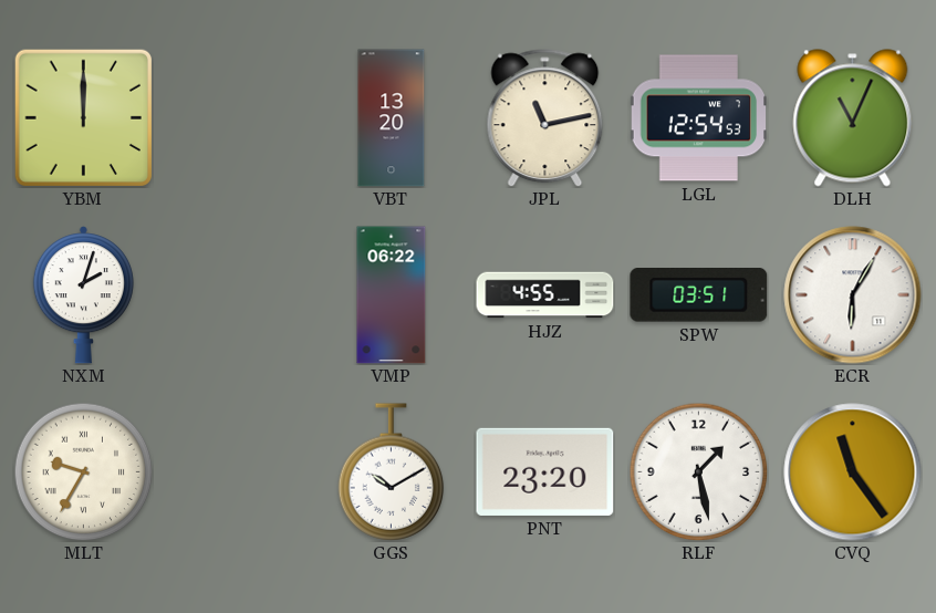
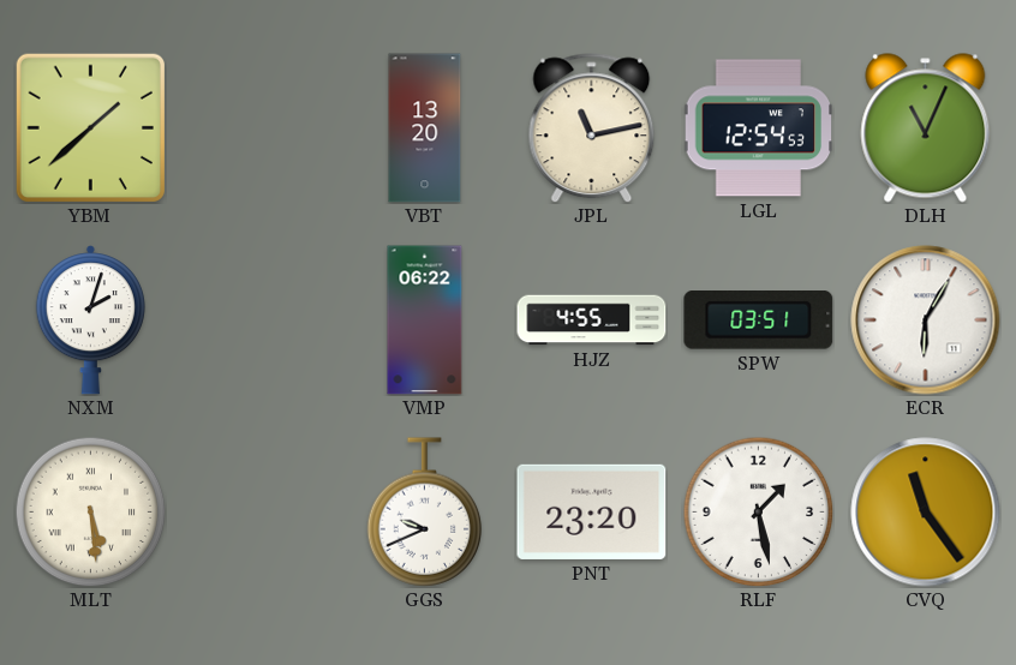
YBM: 12:00 -> 1:38 (90, 127)
MLT: 9:35 -> 5:29 (90, 511)
GGS: 10:10 -> 9:41 (425, 513)
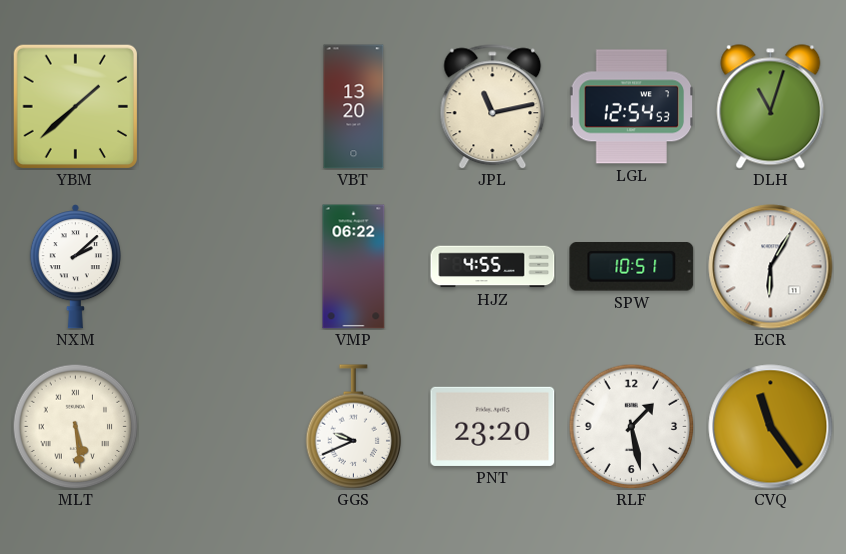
DLH: 11:04 -> 11:03 (771, 107)
NXM: 2:03 -> 2:08 (75, 267)
SPW: 03:51 -> 10:51 (632, 267)
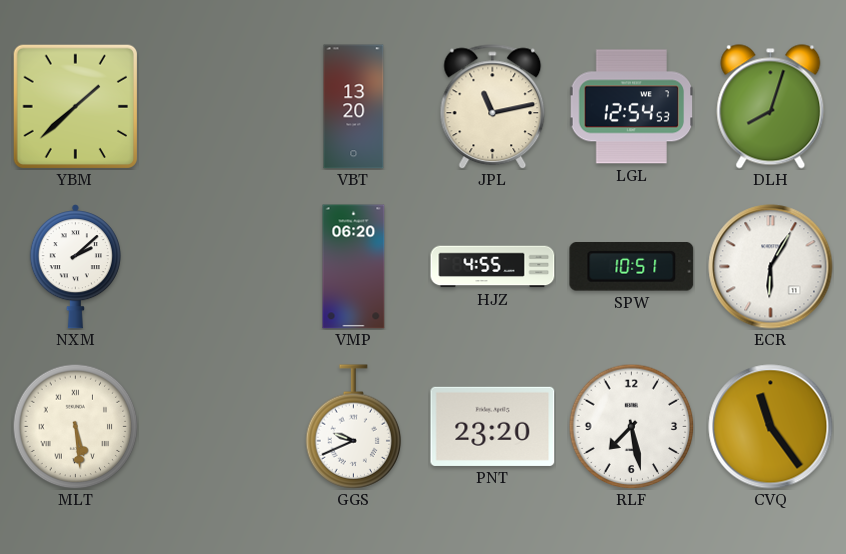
DLH: 11:03 -> 8:03 (771, 107)
VMP: 06:22 -> 06:20 (354, 267)
RLF: 1:28 -> 7:28 (631, 426)
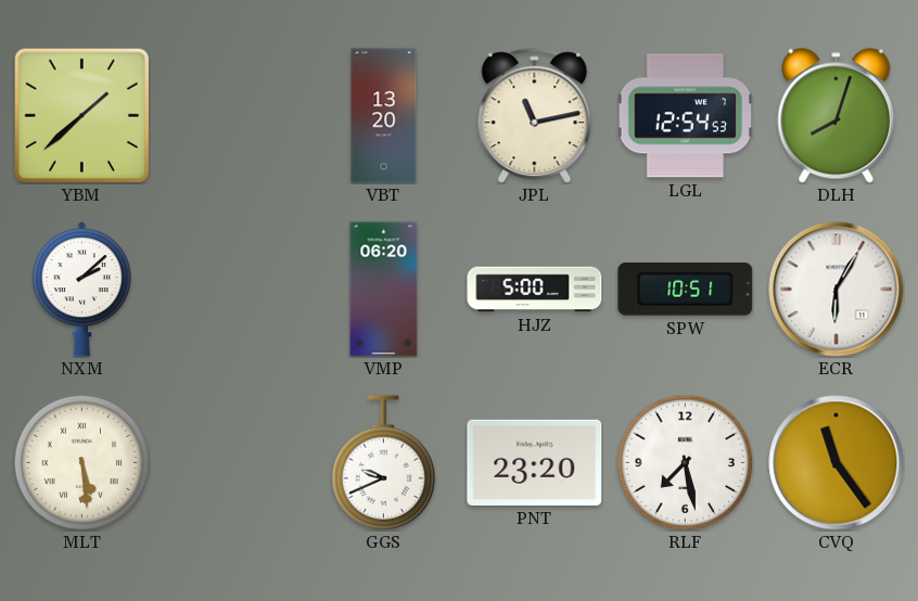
HJZ: 4:55 -> 5:00 (535, 290)
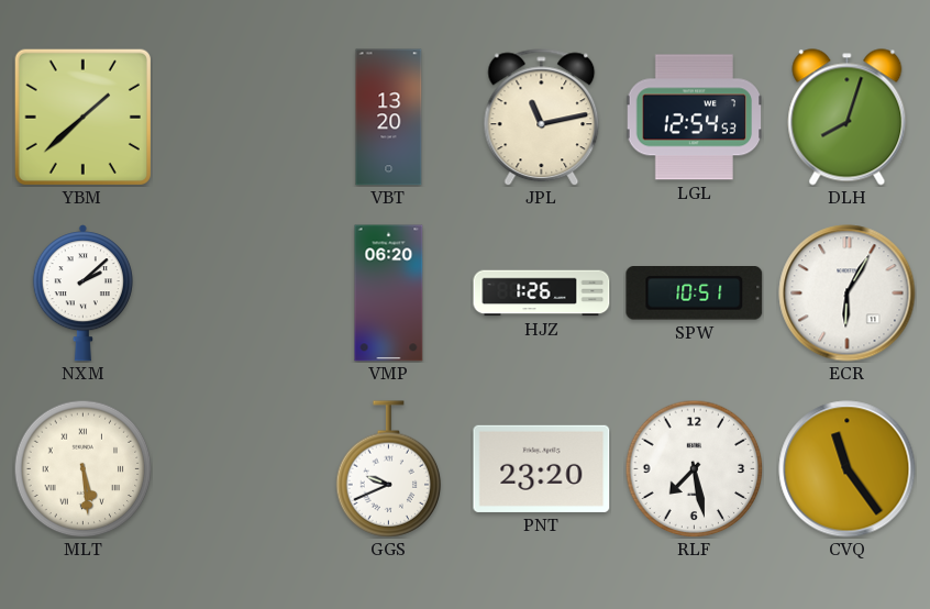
HJZ: 5:00 -> 1:26 (542, 294)
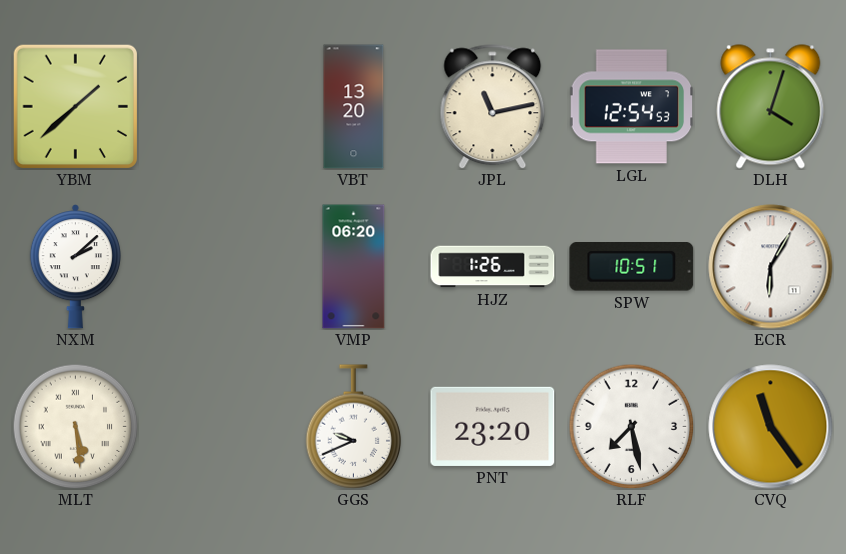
DLH: 8:03 -> 4:03 (771, 107)
